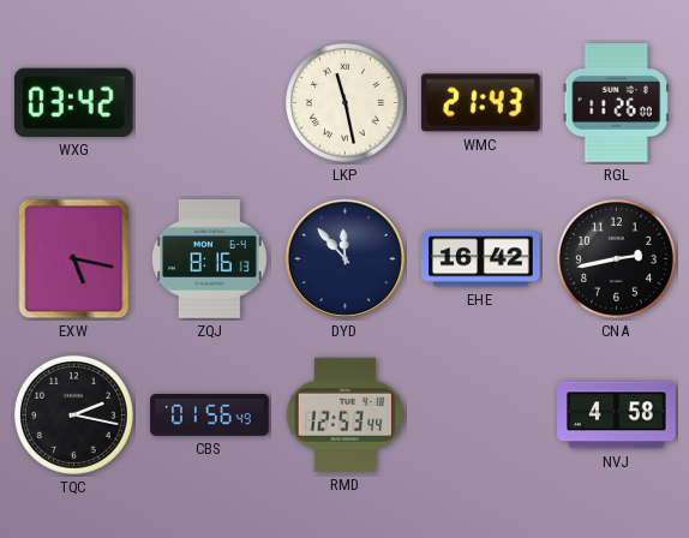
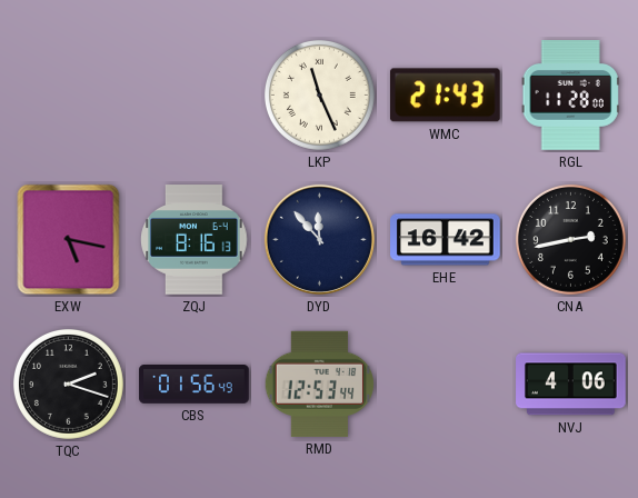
WXG: 03:42 -> none (73, 102)
LKP: 11:28 -> 11:26 (319, 94)
RGL: 11:26 -> 11:28 (570, 96)
TQC: 2:17 -> 2:18 (68, 384)
NVJ: 4:58 -> 4:06 (571, 385)
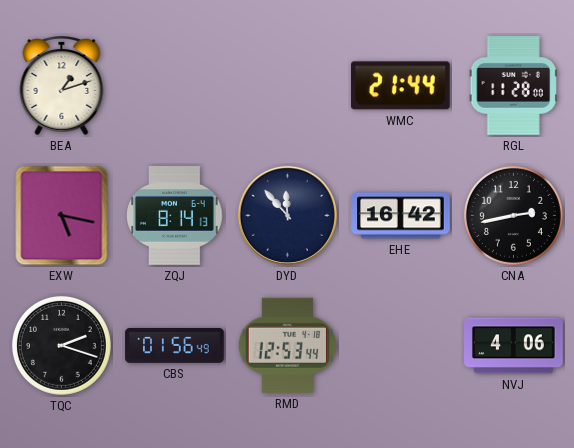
BEA: none -> 1:12 (62, 85)
LKP: 11:26 -> none (319, 94)
WMC: 21:43 -> 21:44 (400, 86)
ZQJ: 8:16 -> 8:14 (175, 216)
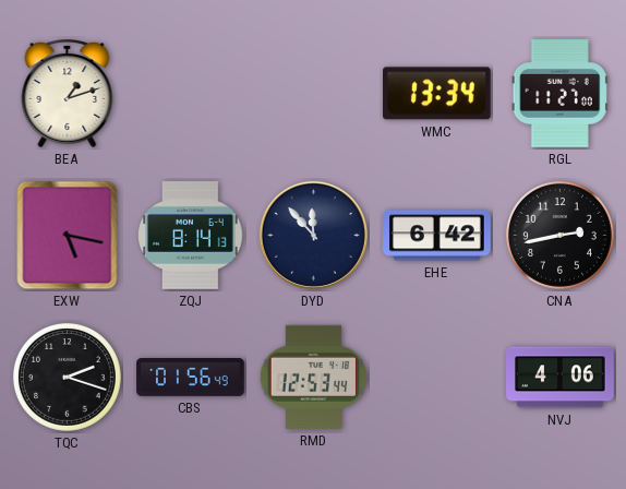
WMC: 21:44 -> 13:34 (436, 94)
RGL: 11:28 -> 11:27 (559, 94)
EHE: 16:42 -> 6:42 (437, 236)
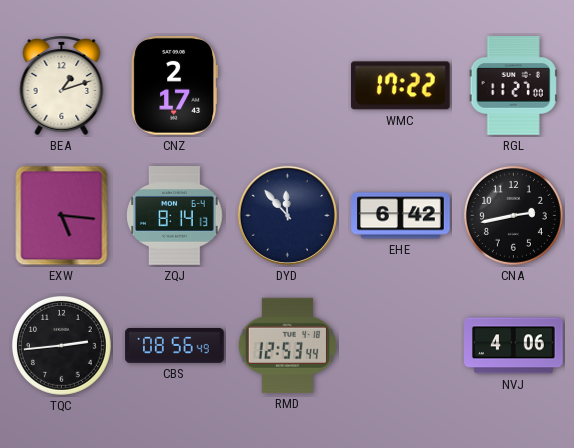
CNZ: none -> 2:17 (175, 86)
WMC: 13:34 -> 17:22 (400, 86)
EXW: 5:17 -> 5:16 (62, 216)
TQC: 2:18 -> 2:44 (61, 345)
CBS: 01:56 -> 08:56 (175, 346)
